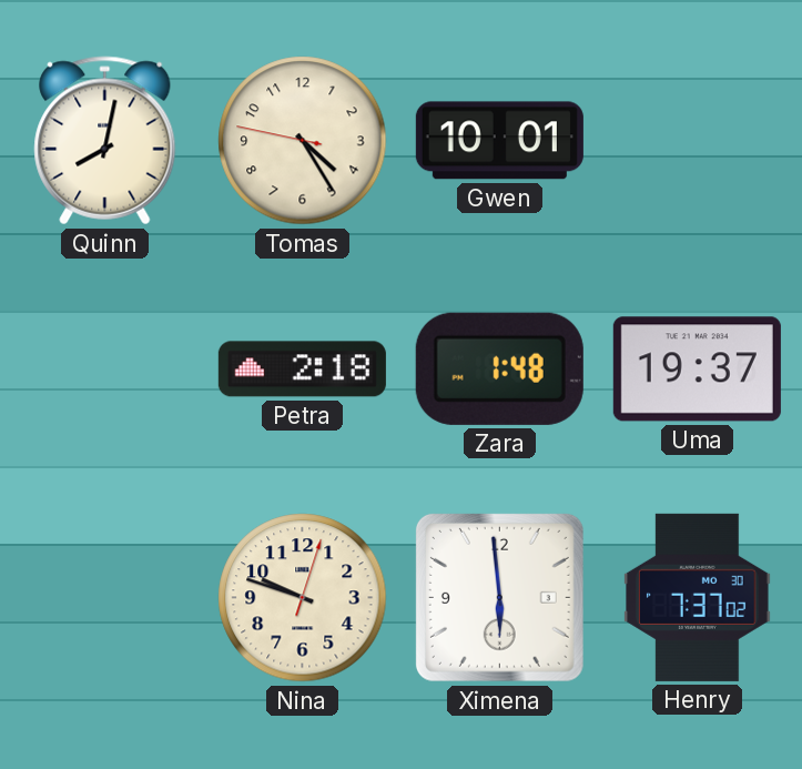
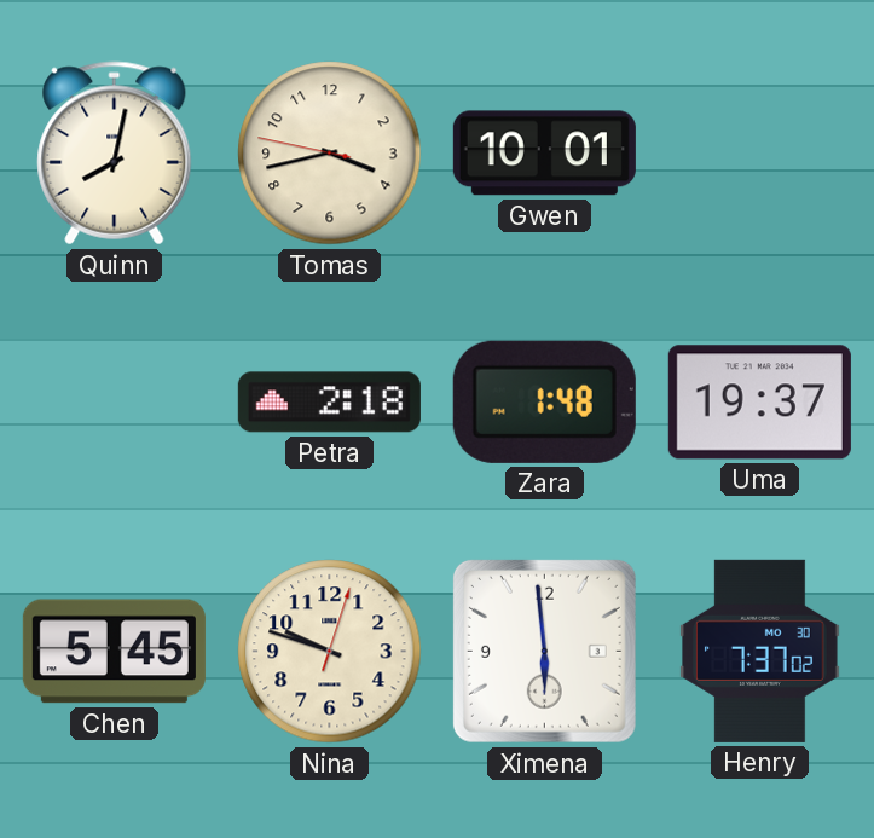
Tomas: 4:24 -> 3:42 (330, 154)
Chen: none -> 5:45 (114, 652)
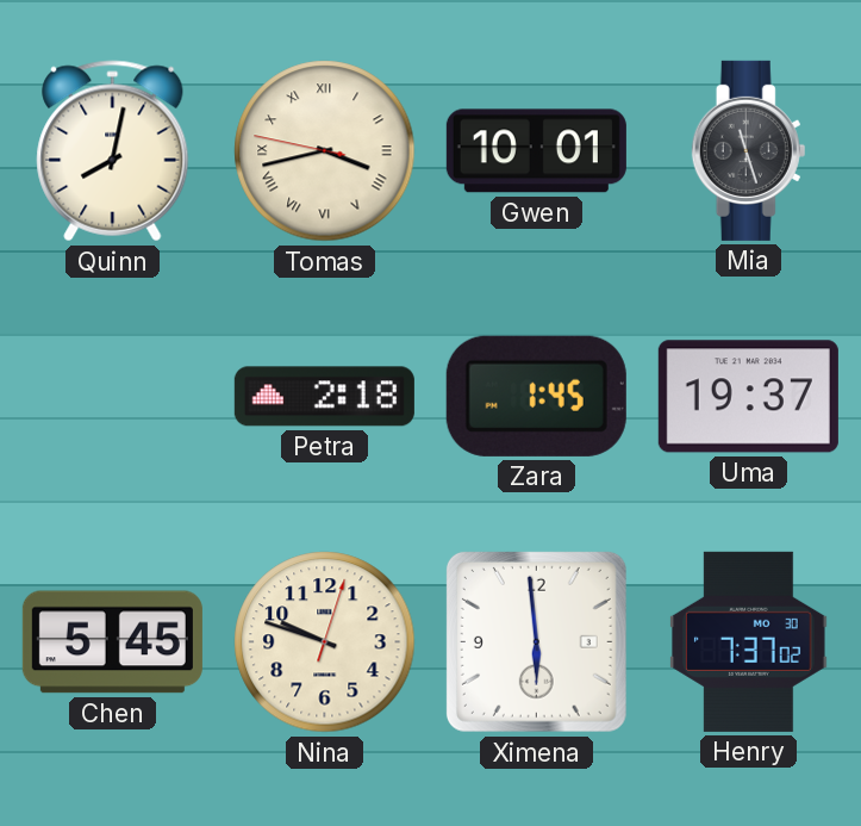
Tomas numerals: Arabic -> Roman (325, 151)
Mia: none -> 11:27 (749, 150)
Zara: 1:48 -> 1:45 (536, 396)
